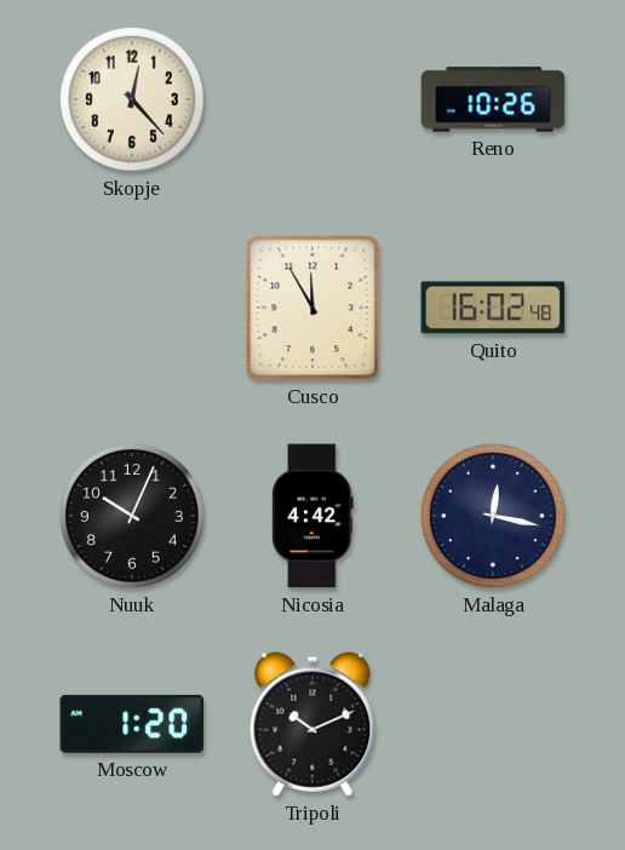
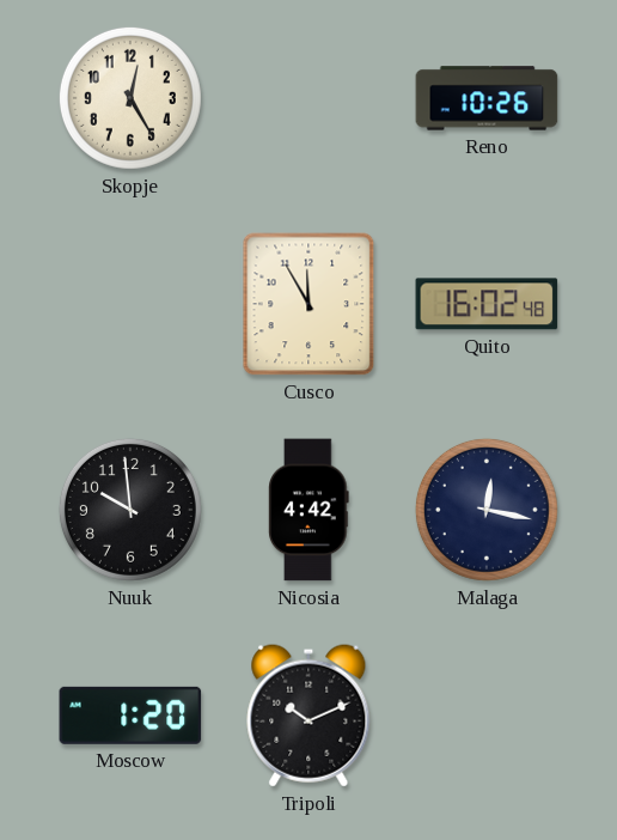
Skopje: 12:23 -> 12:25 (130, 98)
Nuuk: 10:04 -> 9:59 (130, 510)
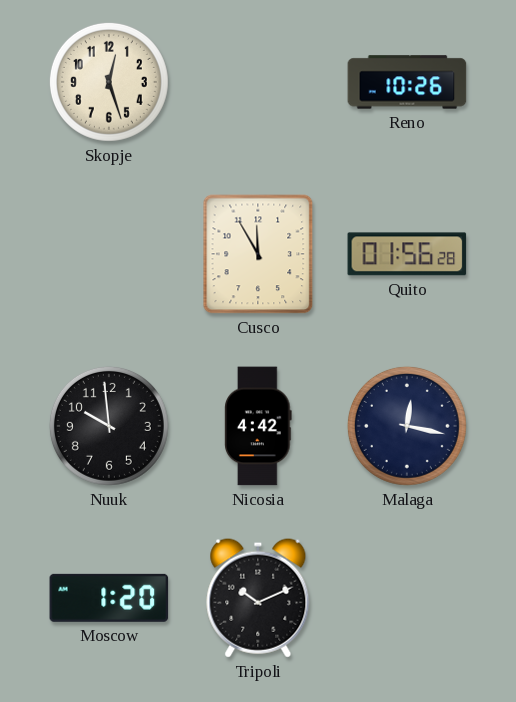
Skopje: 12:25 -> 12:27 (109, 82)
Quito: 16:02 -> 01:56 (407, 254)
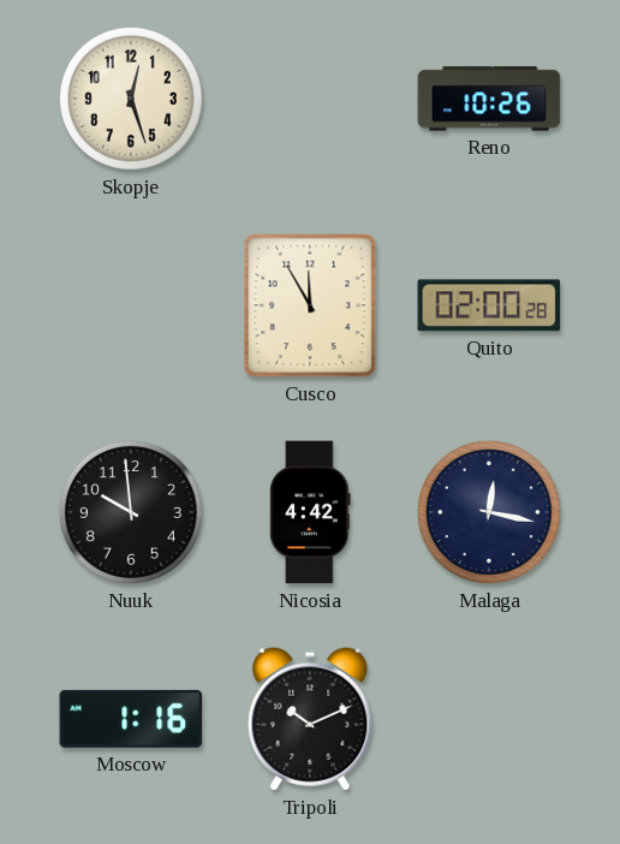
Quito: 01:56 -> 02:00 (489, 305)
Moscow: 1:20 -> 1:16 (131, 719)
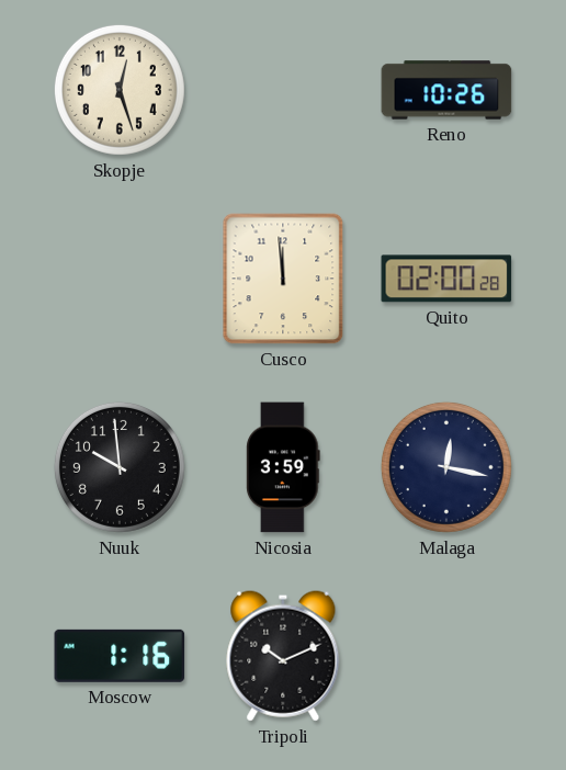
Cusco: 11:55 -> 11:59 (283, 279)
Nicosia: 4:42 -> 3:59 (283, 467)
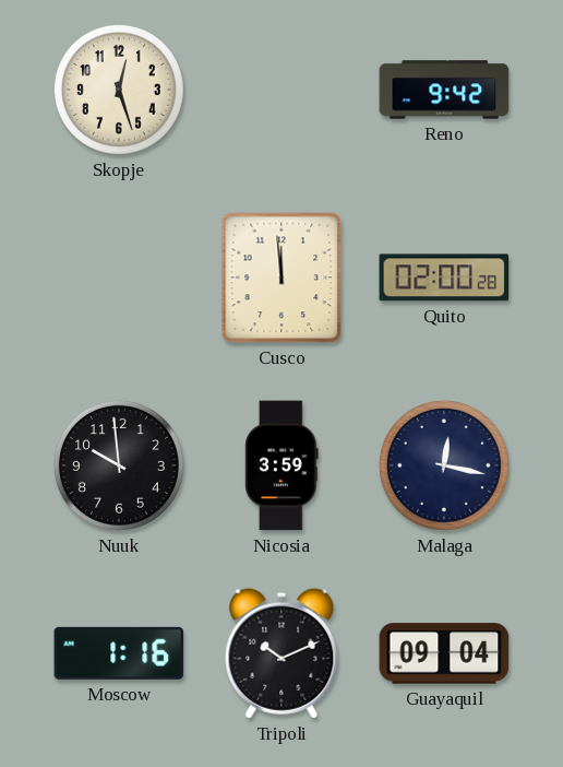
Reno: 10:26 -> 9:42 (444, 90)
Guayaquil: none -> 09:04 (444, 653)
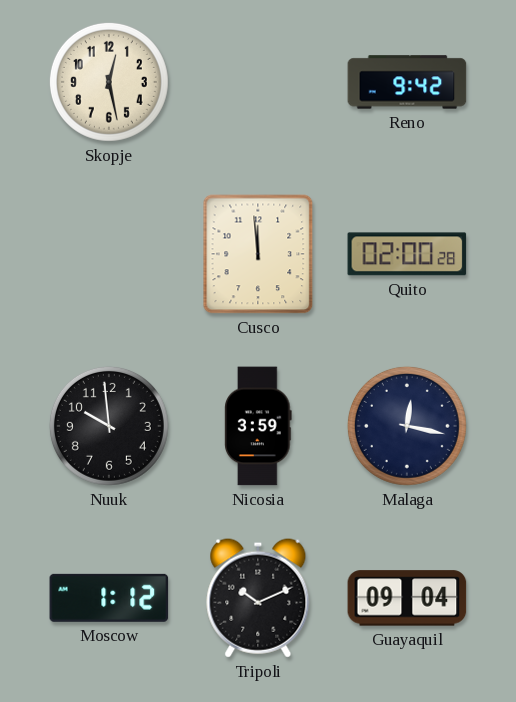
Skopje: 12:27 -> 12:28 (109, 82)
Moscow: 1:16 -> 1:12 (109, 598)
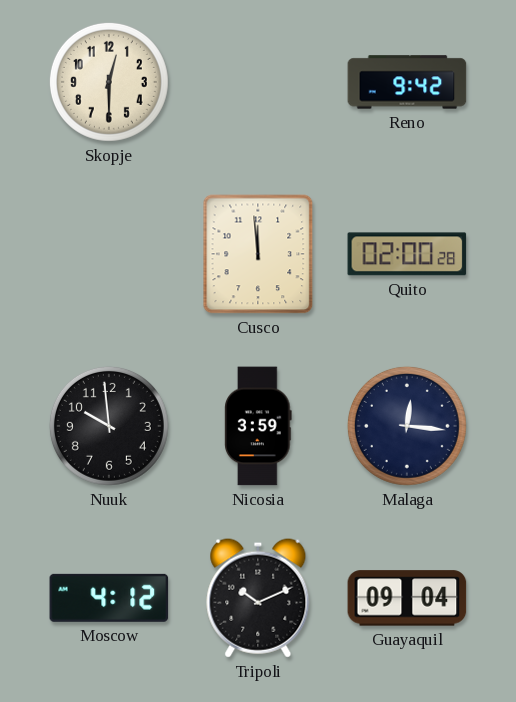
Skopje: 12:28 -> 12:30 (109, 82)
Malaga: 12:17 -> 12:16 (407, 426)
Moscow: 1:12 -> 4:12 (109, 598)
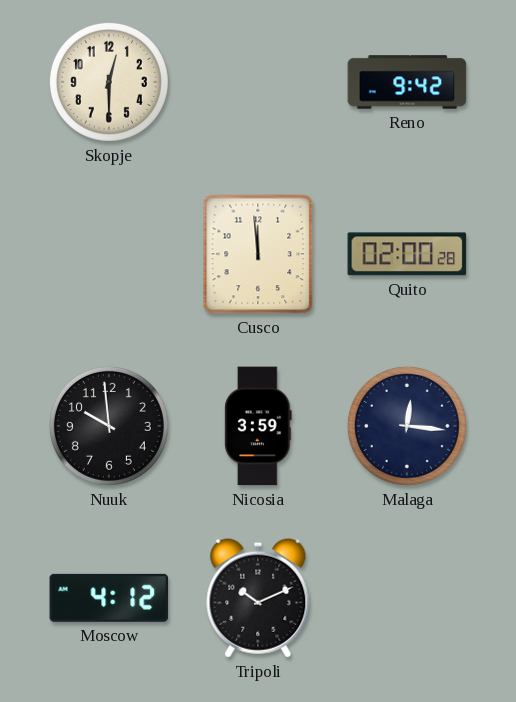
Guayaquil: 09:04 -> none (407, 598)
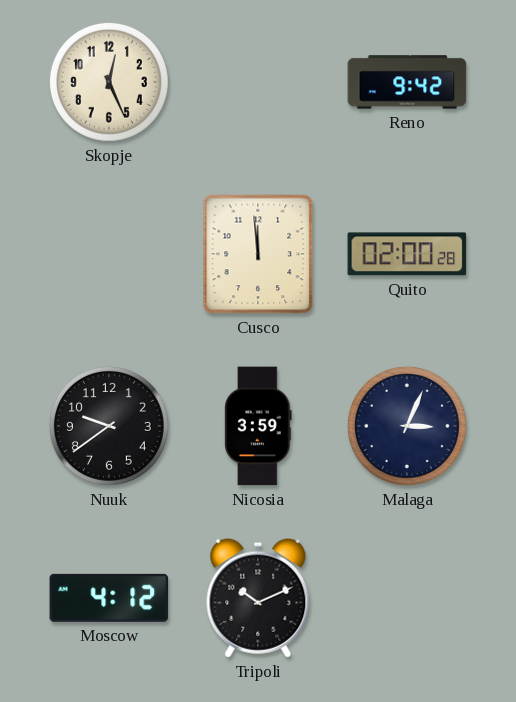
Skopje: 12:30 -> 12:26 (109, 82)
Nuuk: 9:59 -> 9:39 (109, 426)
Malaga: 12:16 -> 3:04 (407, 426)
